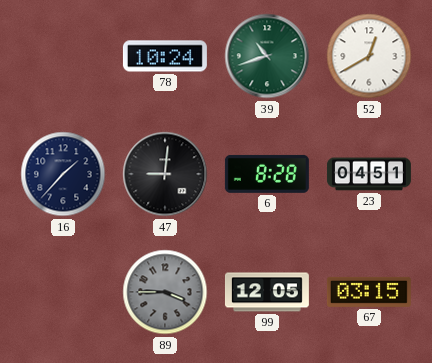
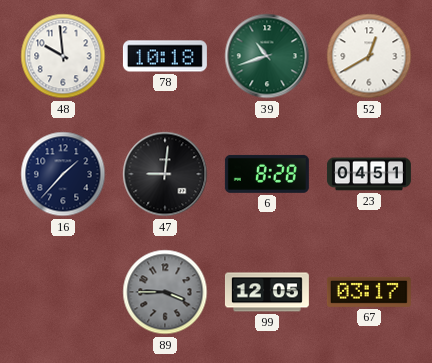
48: none -> 9:59 (63, 56)
78: 10:24 -> 10:18 (165, 56)
67: 03:15 -> 03:17 (369, 292)
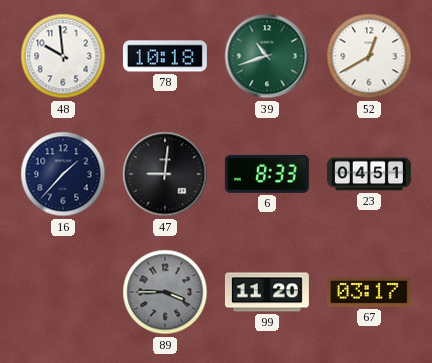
6: 8:28 -> 8:33 (267, 174)
99: 12:05 -> 11:20 (267, 292)
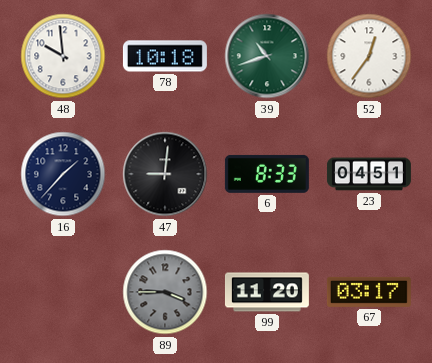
52: 12:40 -> 12:36 (369, 56)
